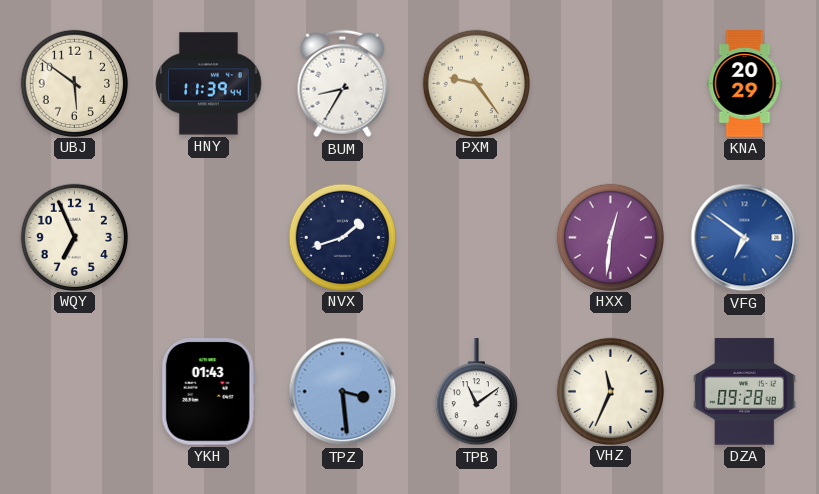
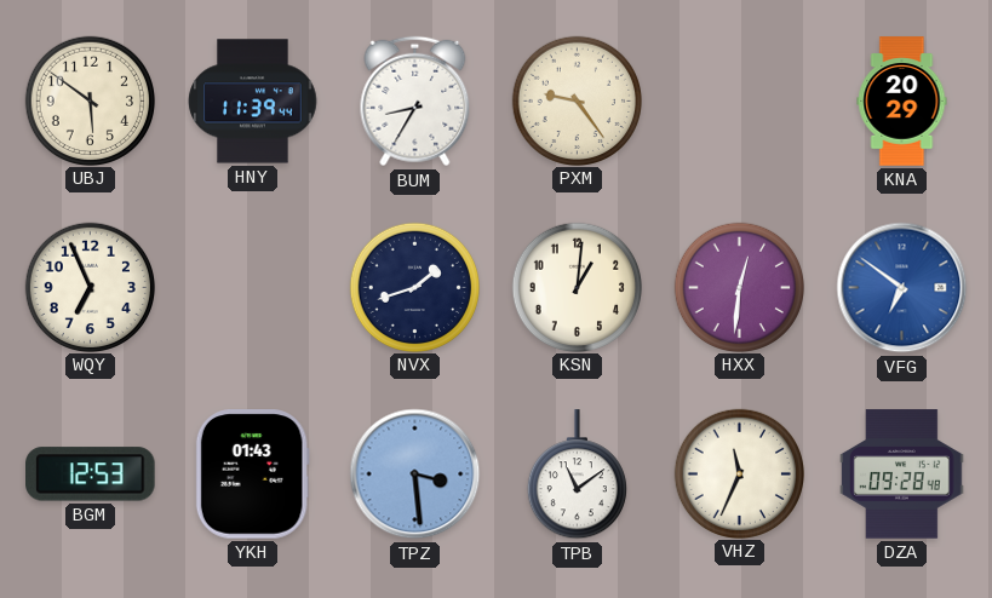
KSN: none -> 1:01 (577, 287)
BGM: none -> 12:53 (91, 475)
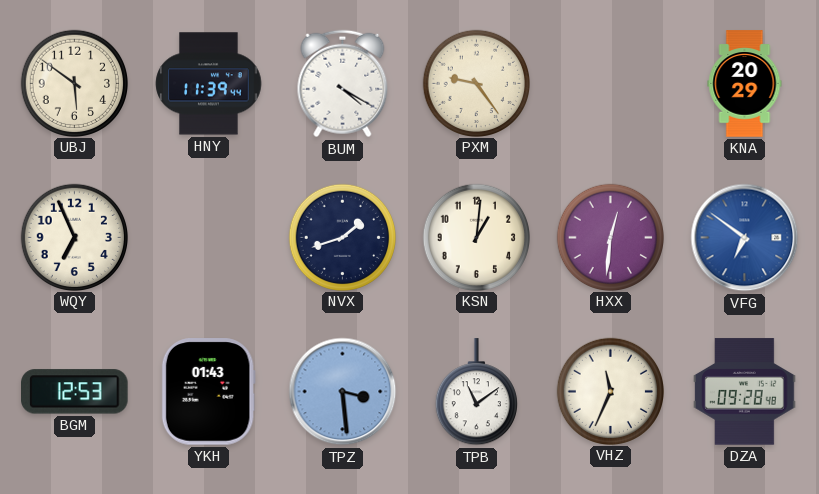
BUM: 8:35 -> 4:20 (343, 84)
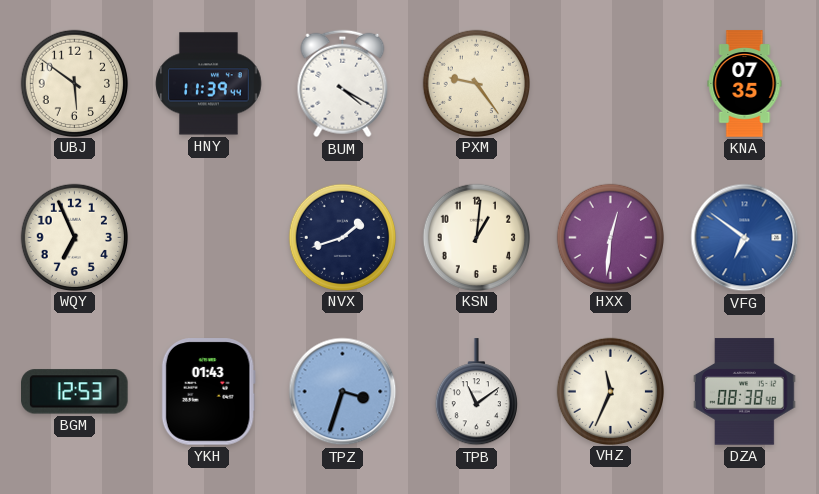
KNA: 20:29 -> 07:35 (745, 84)
TPZ: 3:29 -> 3:33 (343, 392)
DZA: 09:28 -> 08:38 (745, 392)
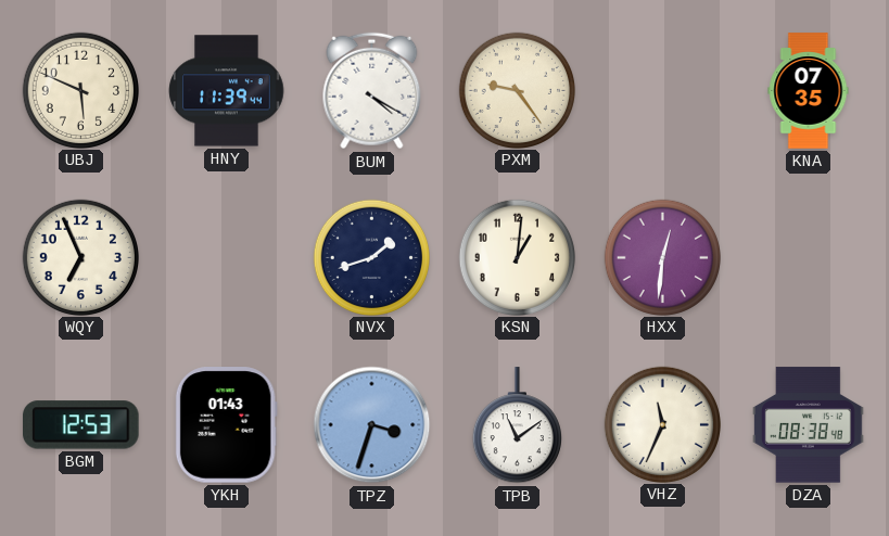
UBJ: 5:51 -> 5:49 (80, 90)
VFG: 6:51 -> none (745, 238)
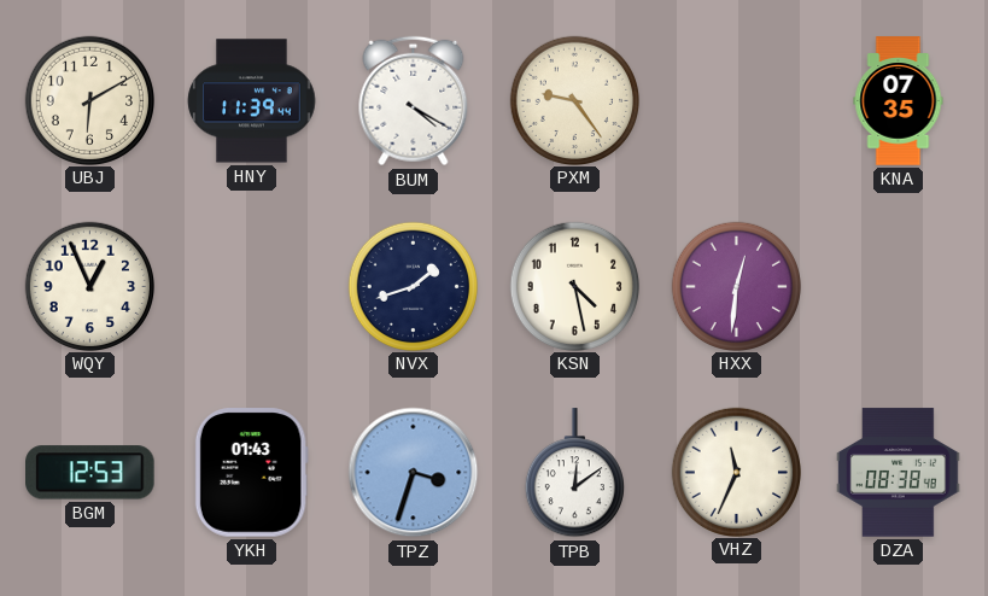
UBJ: 5:49 -> 6:10 (89, 100)
WQY: 6:56 -> 12:56 (89, 286)
KSN: 1:01 -> 4:28 (574, 286)
TPB: 11:09 -> 12:09 (574, 473)
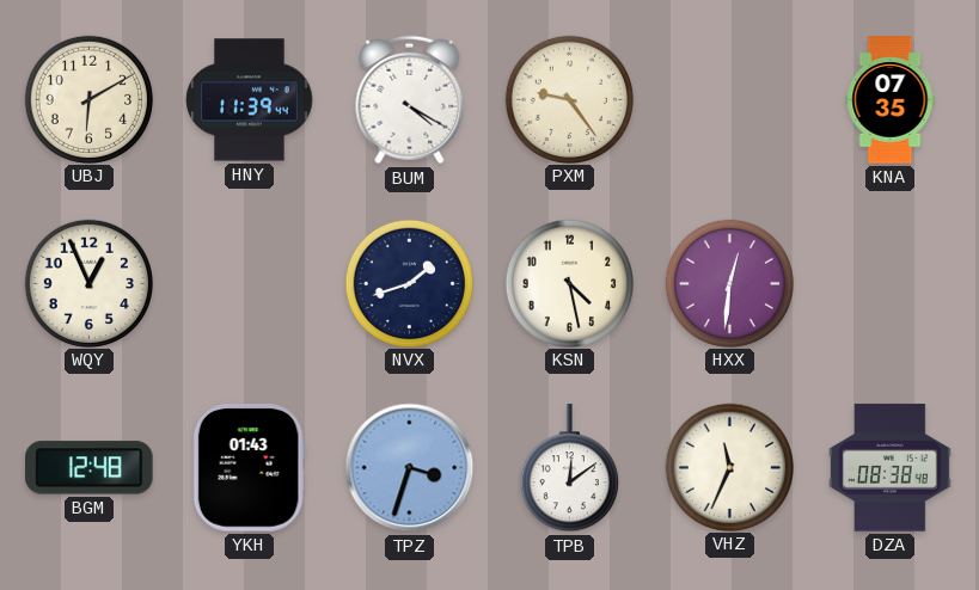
BGM: 12:53 -> 12:48 (90, 468)
